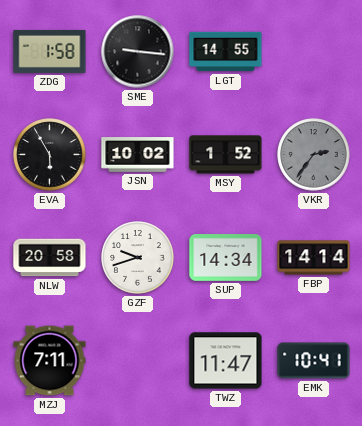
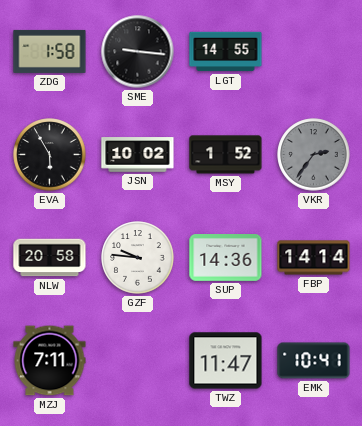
GZF: 9:42 -> 9:46 (138, 258)
SUP: 14:34 -> 14:36 (226, 258)
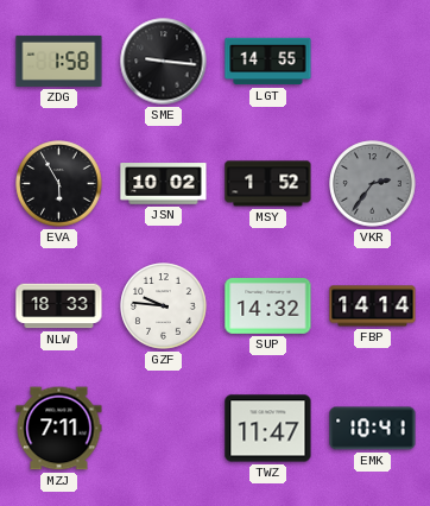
NLW: 20:58 -> 18:33 (59, 306)
SUP: 14:36 -> 14:32 (268, 306)
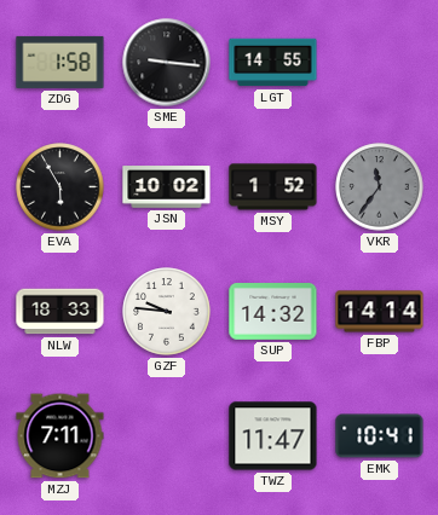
VKR: 2:36 -> 11:36 (380, 187)
